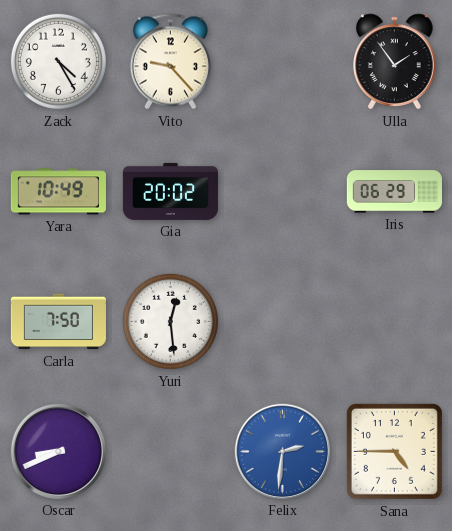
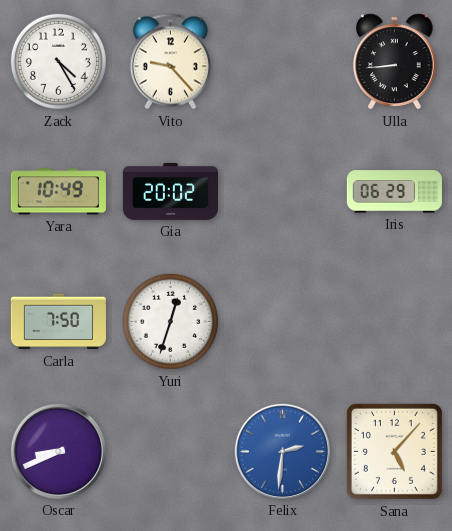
Ulla: 1:54 -> 8:44 (395, 62)
Yuri: 12:29 -> 12:33 (170, 321)
Sana: 4:45 -> 5:07 (394, 451)
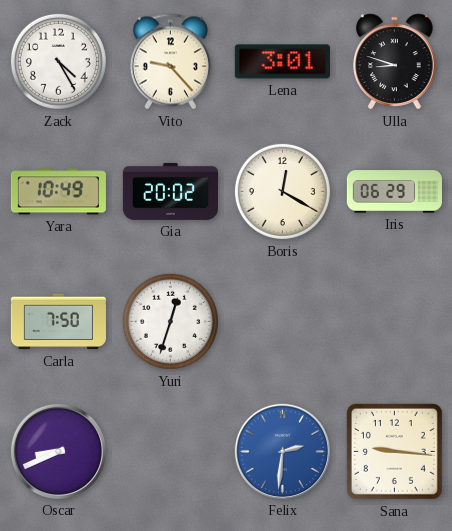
Lena: none -> 3:01 (282, 62)
Ulla: 8:44 -> 8:48 (395, 62)
Boris: none -> 12:20 (282, 191)
Sana: 5:07 -> 9:16 (394, 451)
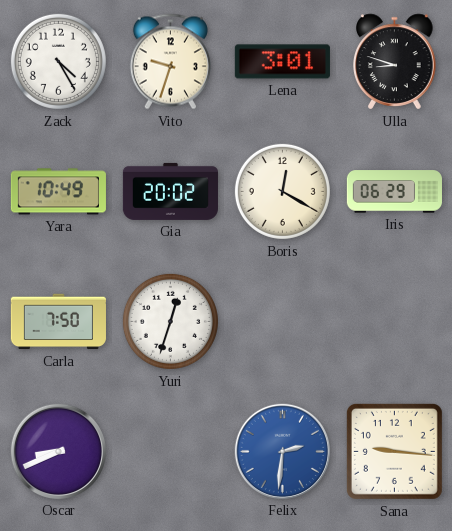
Vito: 9:23 -> 9:33 (170, 62)
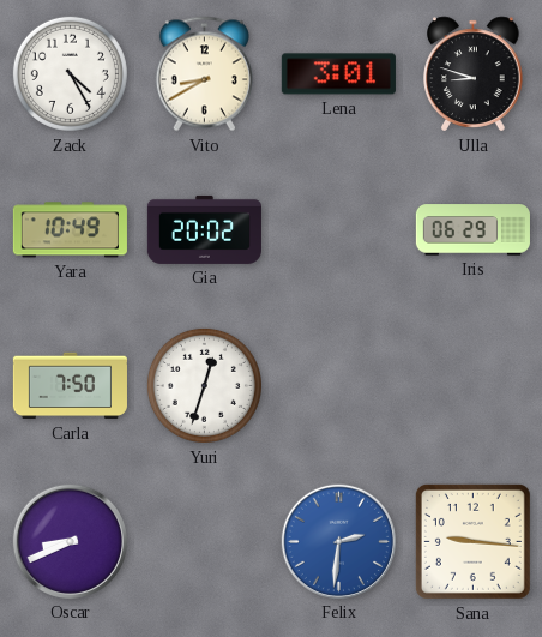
Vito: 9:33 -> 8:40 (204, 74)
Boris: 12:20 -> none (282, 191)
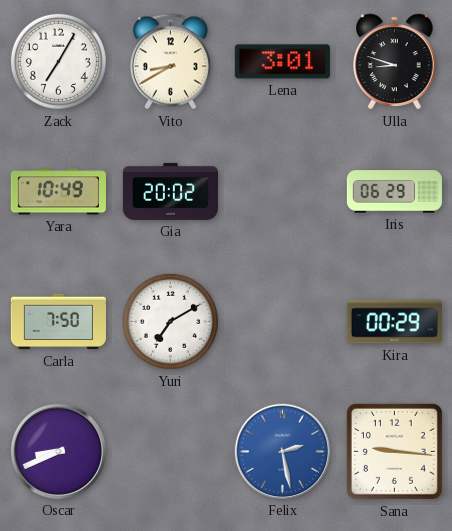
Zack: 4:25 -> 7:05 (58, 61)
Yuri: 12:33 -> 7:10 (170, 321)
Kira: none -> 00:29 (394, 322)
Felix: 2:31 -> 2:28 (282, 451)
